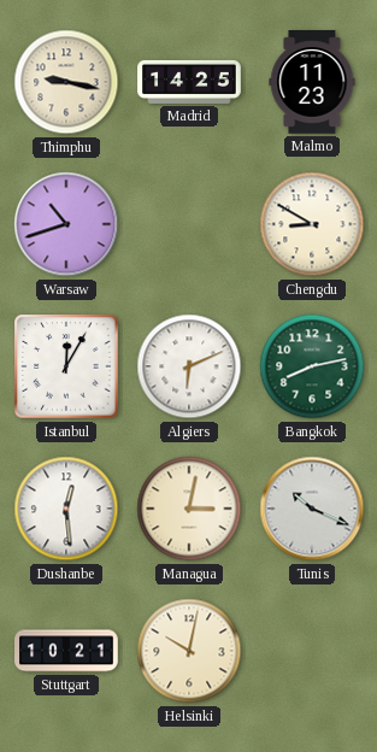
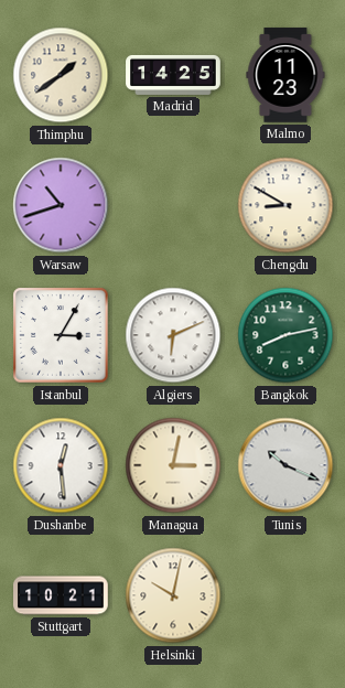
Thimphu: 9:17 -> 1:39 (61, 75)
Istanbul: 12:05 -> 3:05 (61, 335)
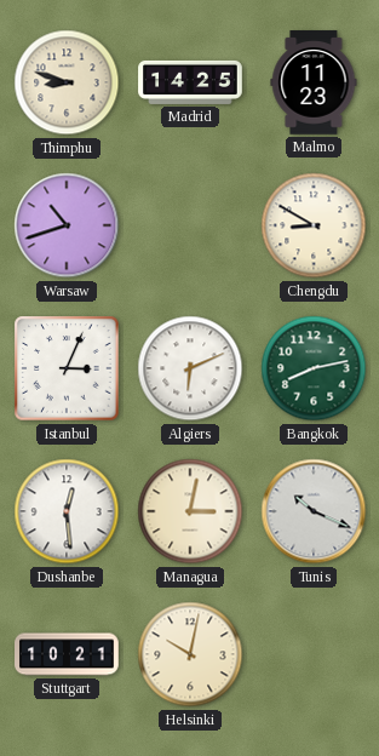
Thimphu: 1:39 -> 8:48 (67, 82)
Istanbul: 3:05 -> 3:04 (67, 368)
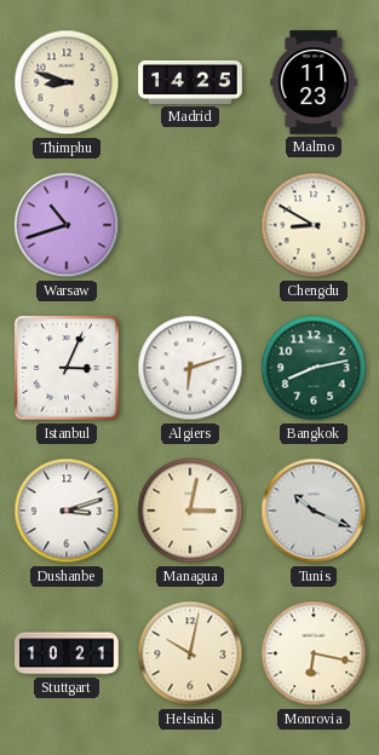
Algiers: 6:11 -> 6:12 (190, 368)
Dushanbe: 12:29 -> 3:12 (67, 511)
Monrovia: none -> 6:17 (314, 653)
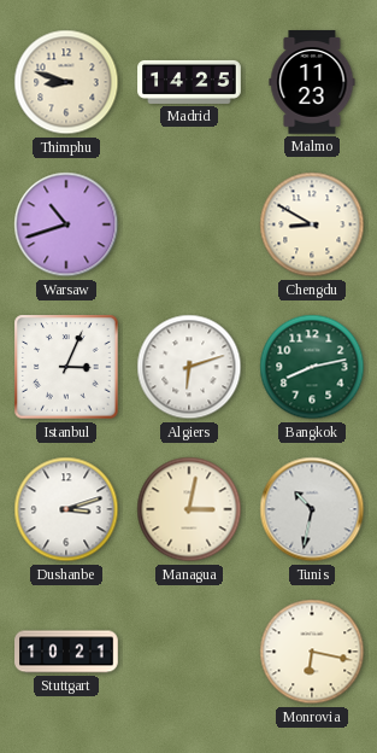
Tunis: 10:19 -> 10:32 (312, 509)
Helsinki: 10:02 -> none (190, 653)
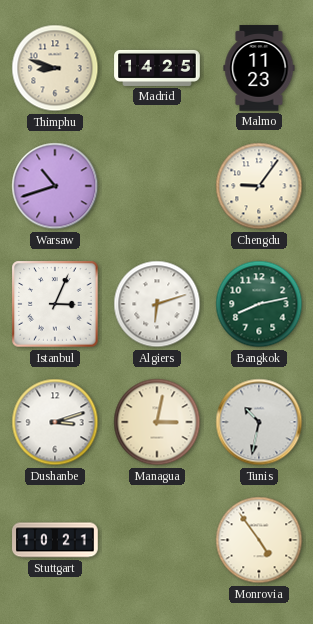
Chengdu: 8:50 -> 9:06 (259, 186)
Monrovia: 6:17 -> 4:54 (259, 540)
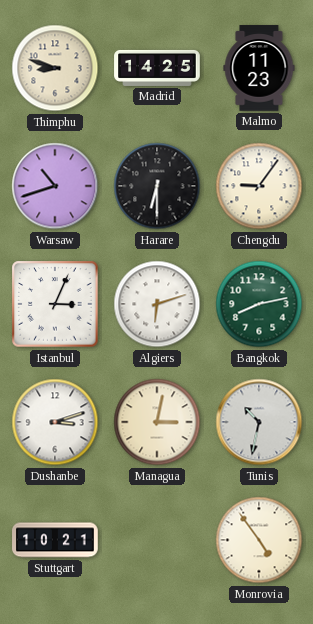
Harare: none -> 6:30 (157, 186)
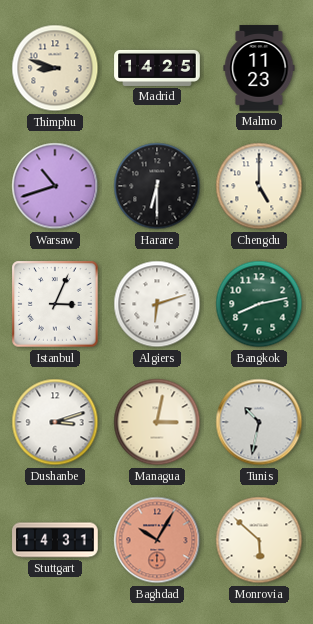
Chengdu: 9:06 -> 5:00 (259, 186)
Stuttgart: 10:21 -> 14:31 (55, 540)
Baghdad: none -> 10:05 (157, 540)
Monrovia: 4:54 -> 5:52 (259, 540)
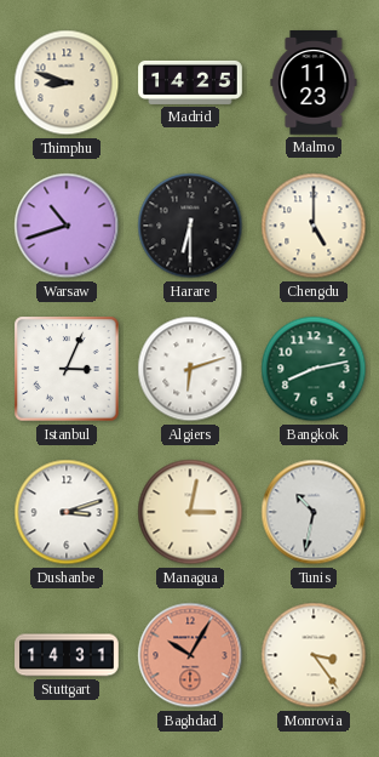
Monrovia: 5:52 -> 3:24 (314, 655)
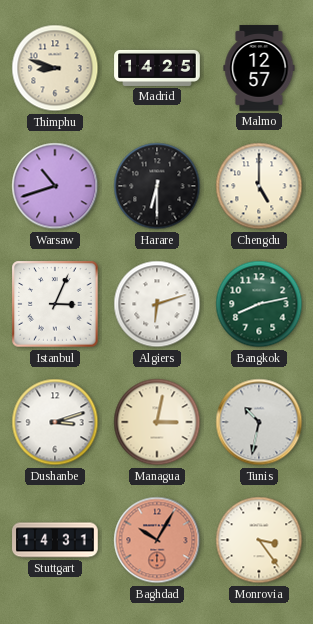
Malmo: 11:23 -> 12:57 (259, 68)
